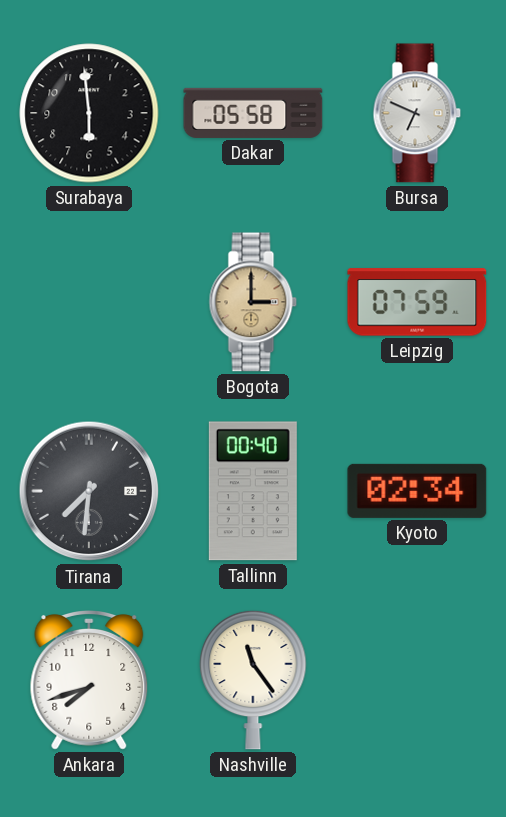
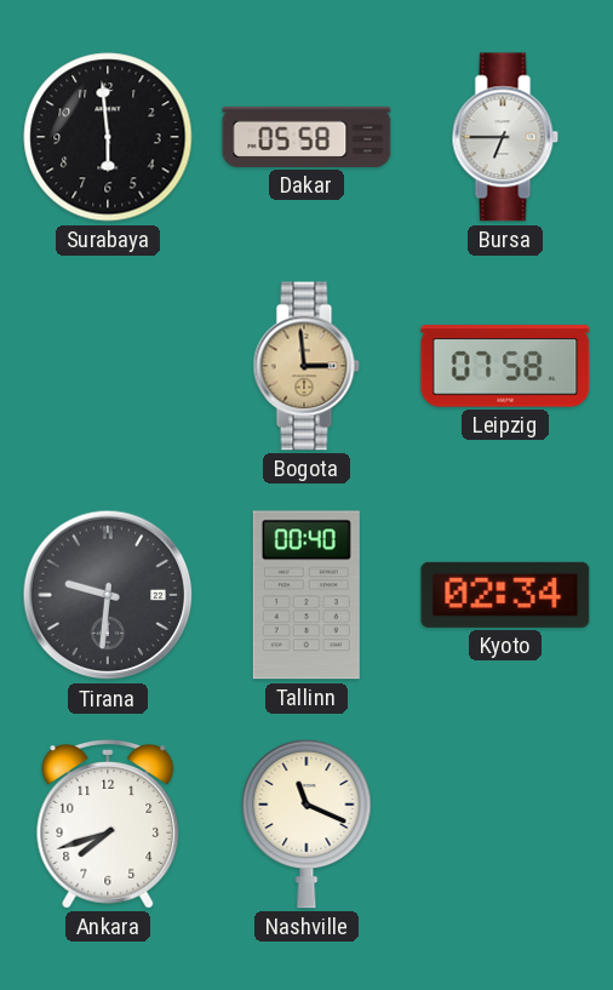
Bursa: 6:49 -> 6:45 (505, 137)
Bogota: 3:00 -> 2:59 (306, 366)
Leipzig: 07:59 -> 07:58 (505, 366)
Tirana: 7:31 -> 9:31 (108, 595)
Nashville: 11:24 -> 11:19 (306, 824)
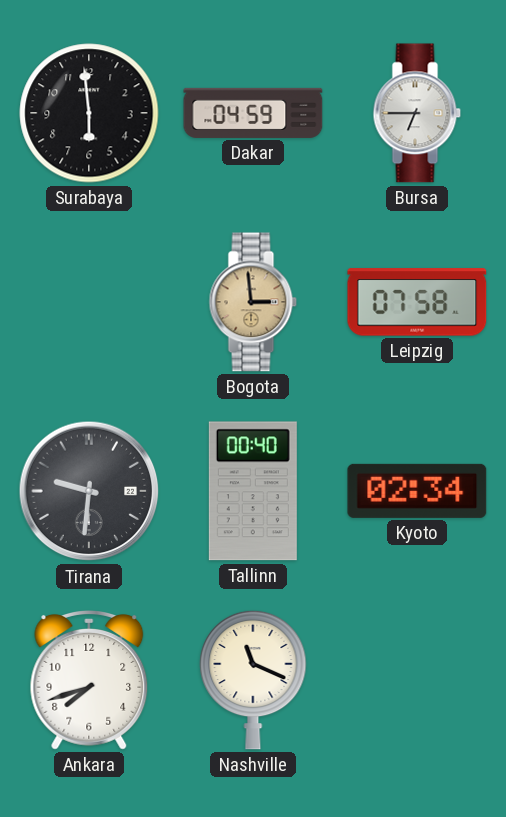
Dakar: 05:58 -> 04:59 (253, 113)
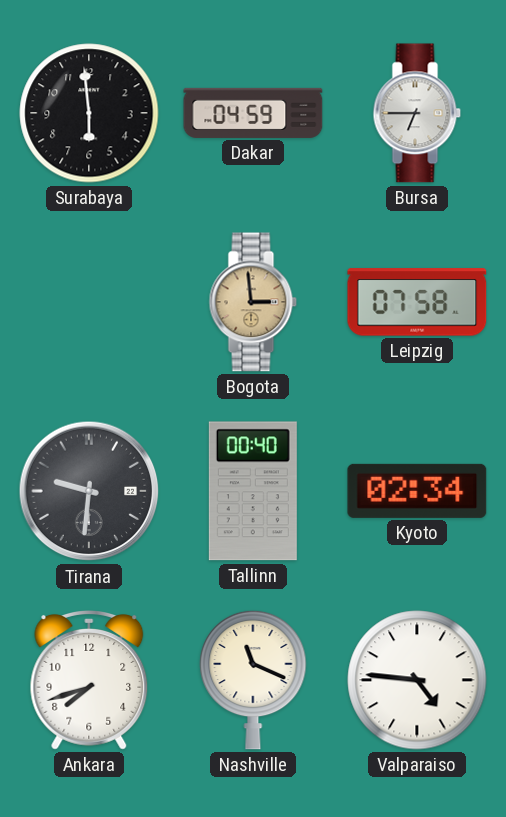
Valparaiso: none -> 4:46 (417, 680)
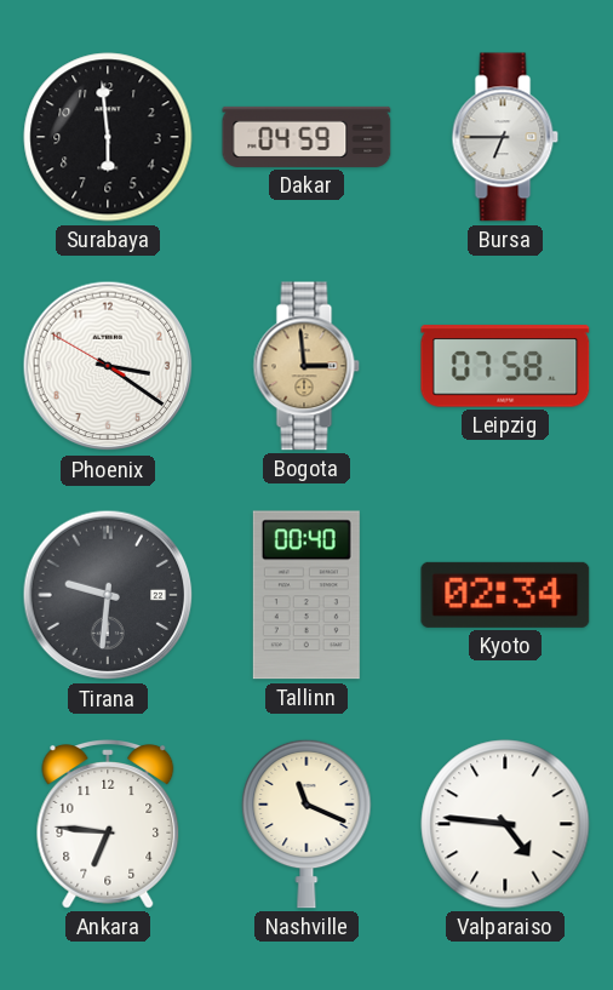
Phoenix: none -> 3:20 (108, 366)
Ankara: 7:42 -> 6:46 (108, 825)
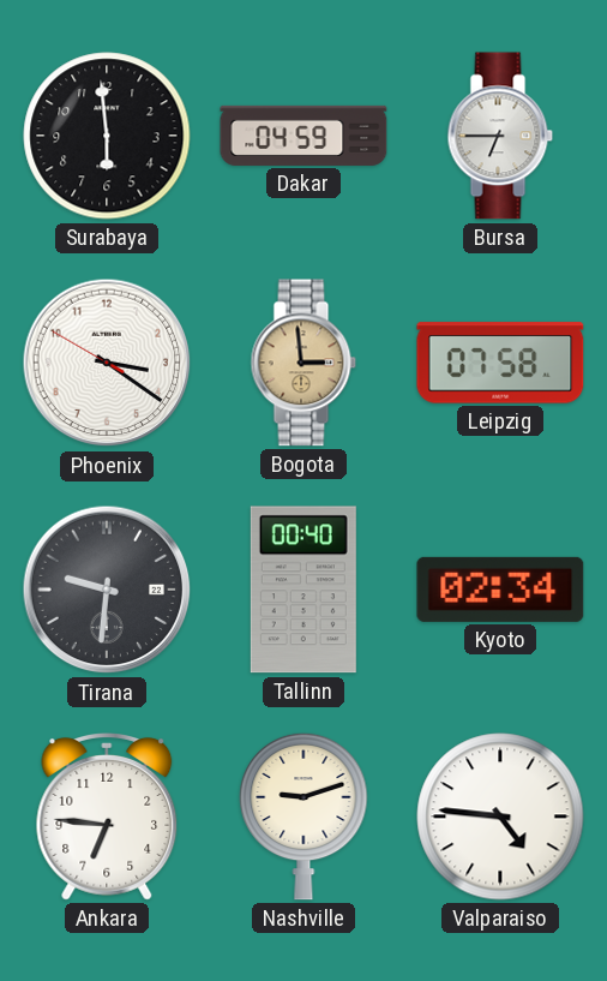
Nashville: 11:19 -> 9:12 (303, 816)
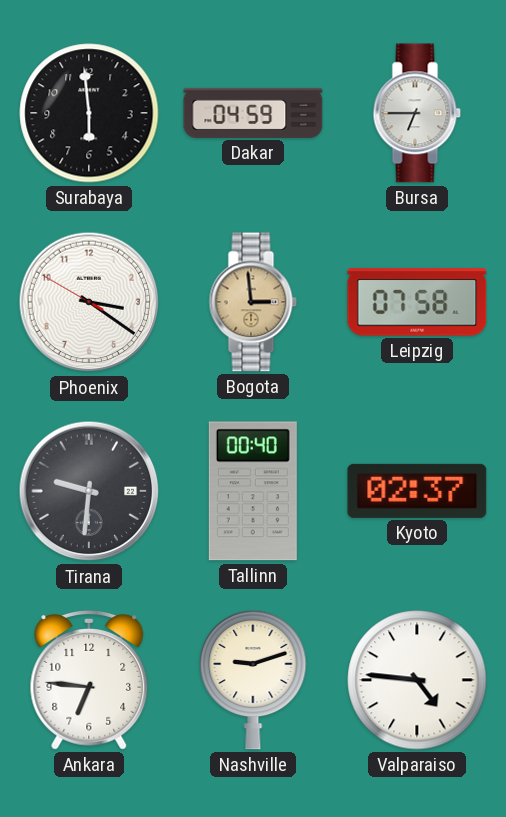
Kyoto: 02:34 -> 02:37 (417, 491)
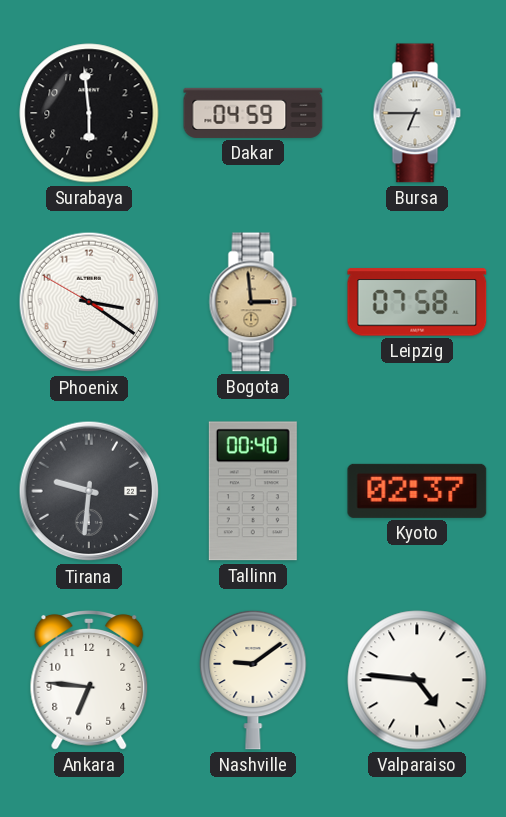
Nashville: 9:12 -> 9:09 (253, 680)
